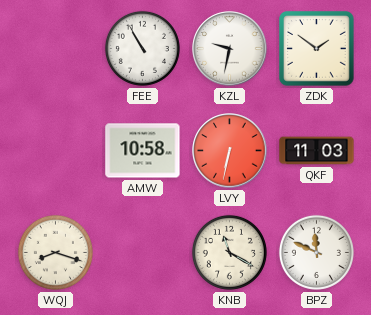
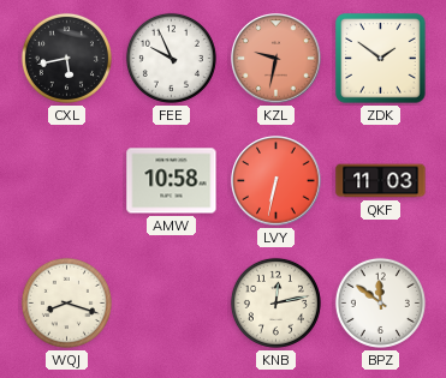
CXL: none -> 5:43 (66, 58)
FEE: 10:55 -> 9:56 (171, 58)
KZL dial: white -> salmon (276, 59)
KNB: 11:20 -> 12:13 (275, 302)
BPZ: 11:49 -> 11:51 (380, 302)
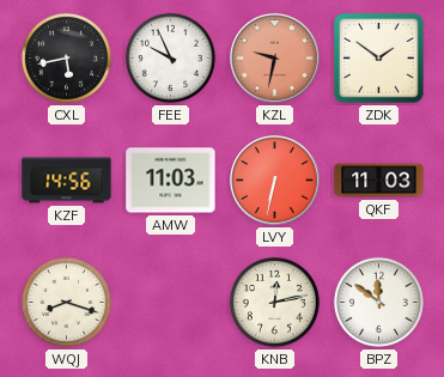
KZF: none -> 14:56 (67, 181)
AMW: 10:58 -> 11:03 (171, 181)
